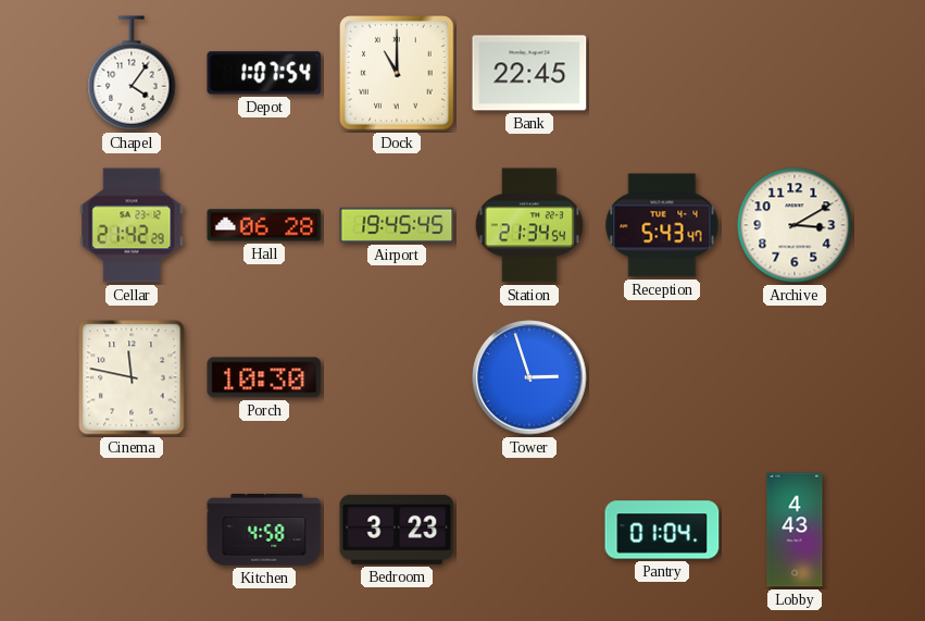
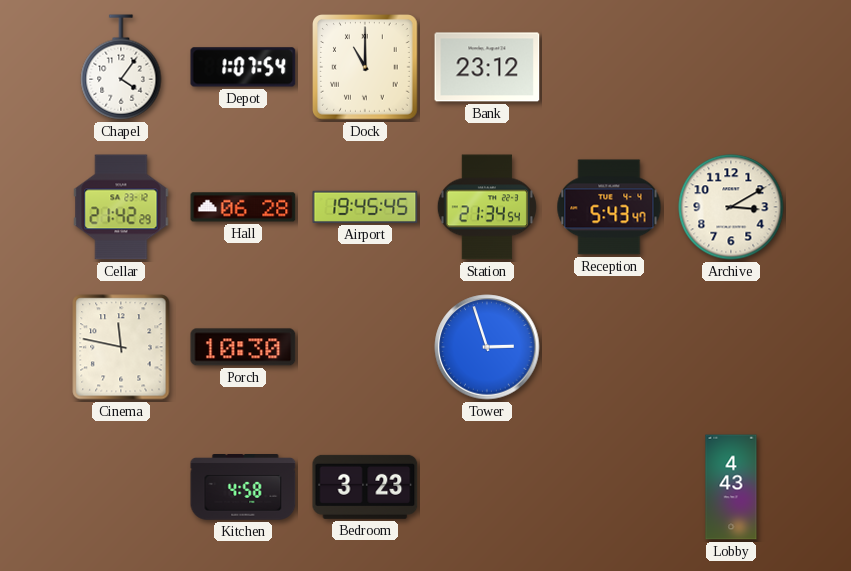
Bank: 22:45 -> 23:12 (487, 67)
Pantry: 01:04 -> none (662, 530)
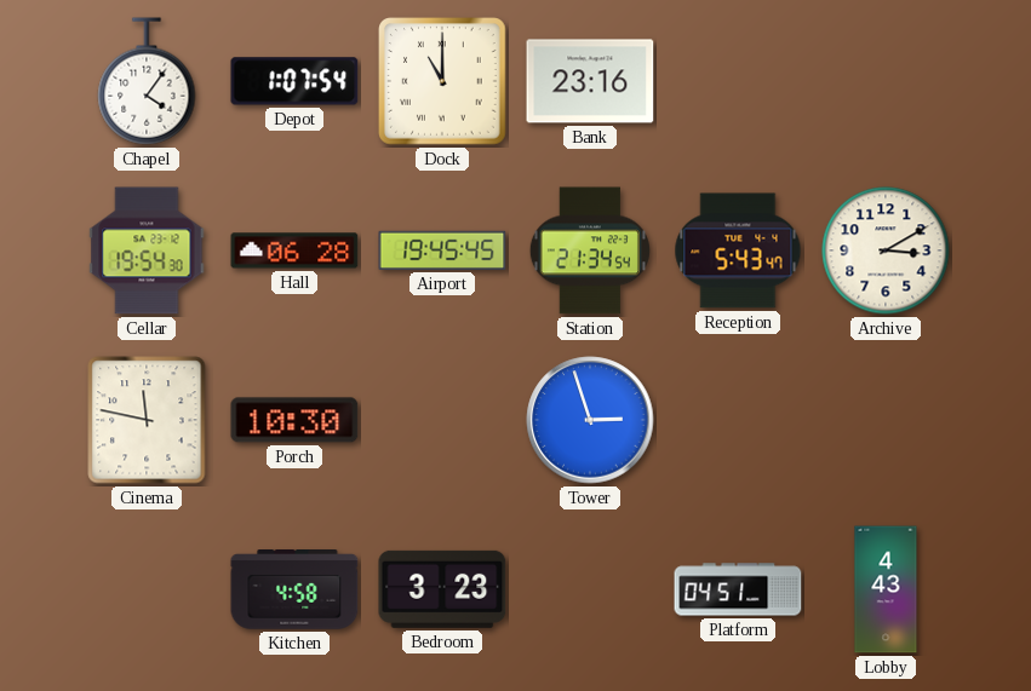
Bank: 23:12 -> 23:16 (590, 81)
Cellar: 21:42 -> 19:54 (147, 251)
Platform: none -> 04:51 (738, 589)
